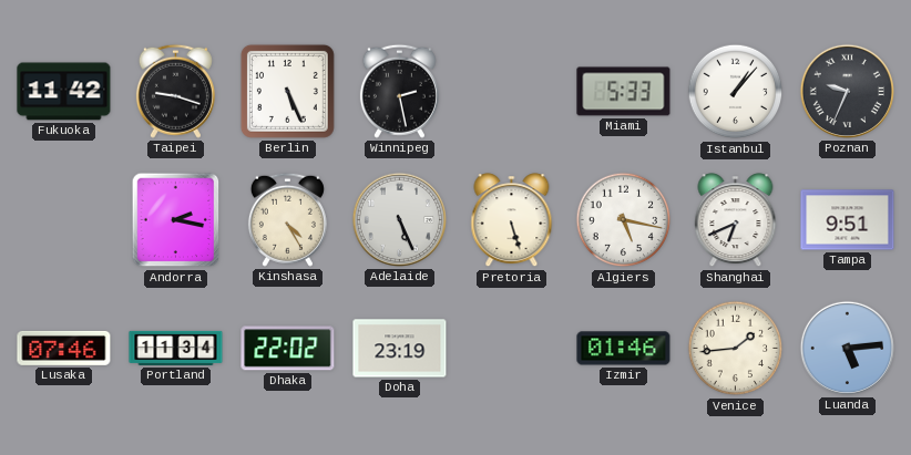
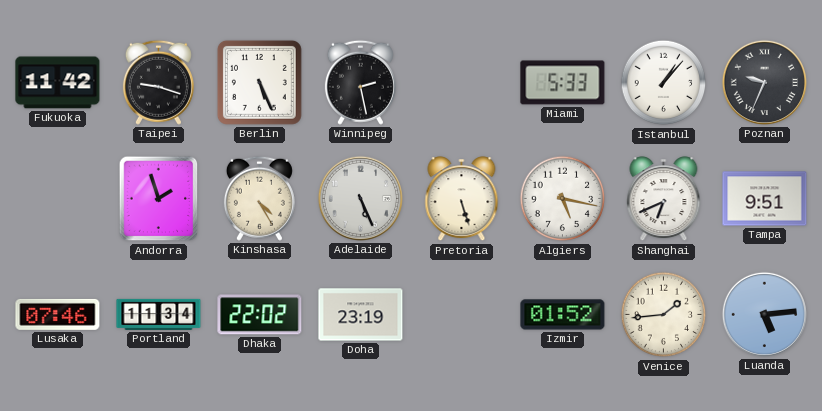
Andorra: 2:17 -> 1:57 (159, 199)
Izmir: 01:46 -> 01:52 (563, 315)
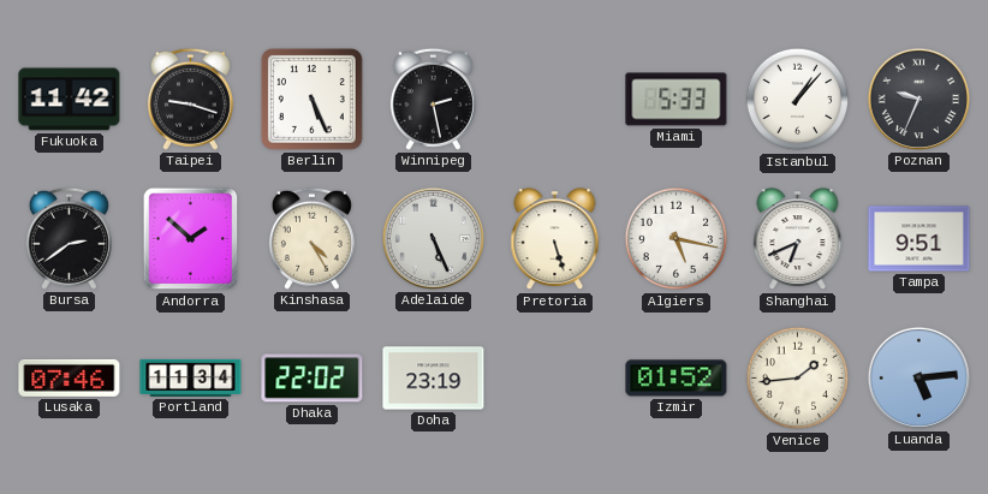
Bursa: none -> 2:39 (69, 238)
Andorra: 1:57 -> 1:52 (191, 239)
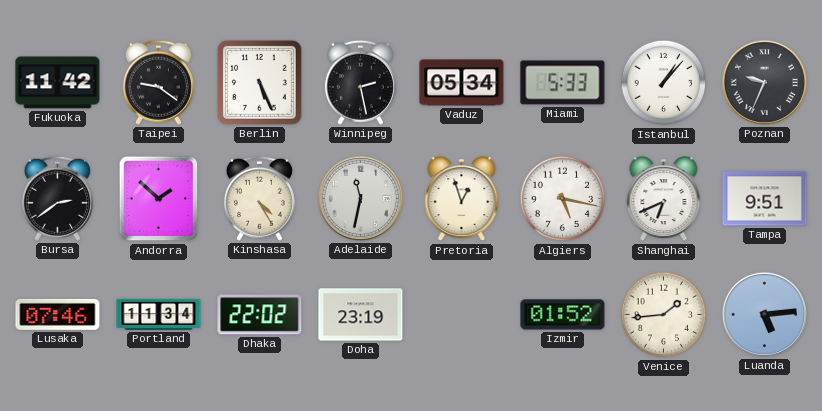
Taipei: 9:18 -> 9:21 (158, 82)
Vaduz: none -> 05:34 (462, 83)
Adelaide: 5:26 -> 11:32 (360, 198)
Pretoria: 5:27 -> 12:57 (462, 199)
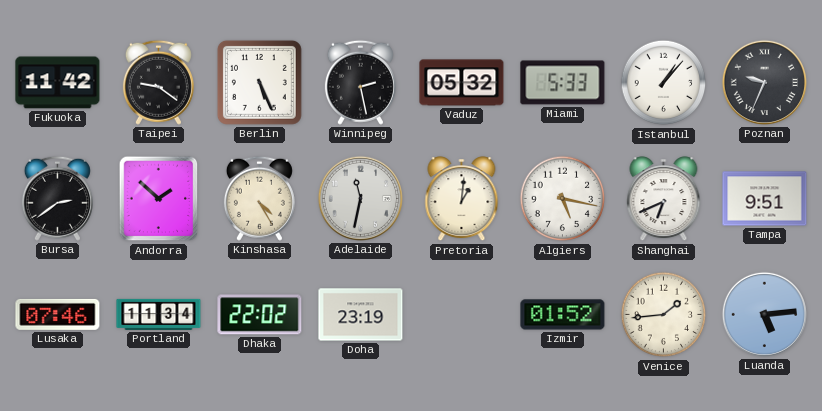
Vaduz: 05:34 -> 05:32 (462, 83)
Pretoria: 12:57 -> 1:01 (462, 199)
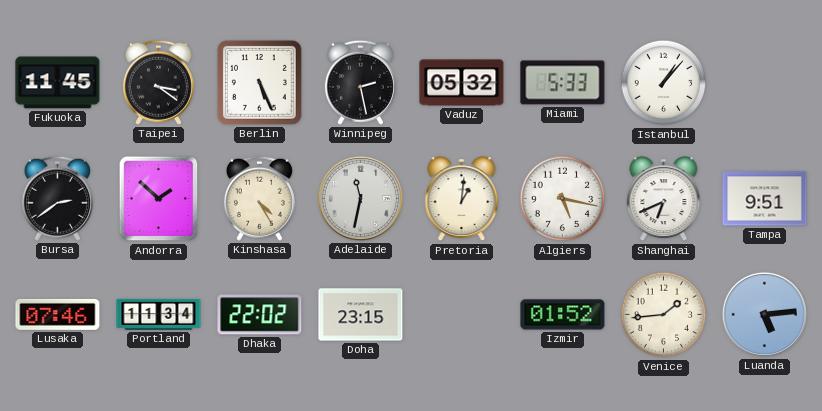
Fukuoka: 11:42 -> 11:45 (58, 83)
Taipei: 9:21 -> 3:21 (158, 82)
Poznan: 9:34 -> none (764, 82)
Doha: 23:19 -> 23:15 (361, 315)
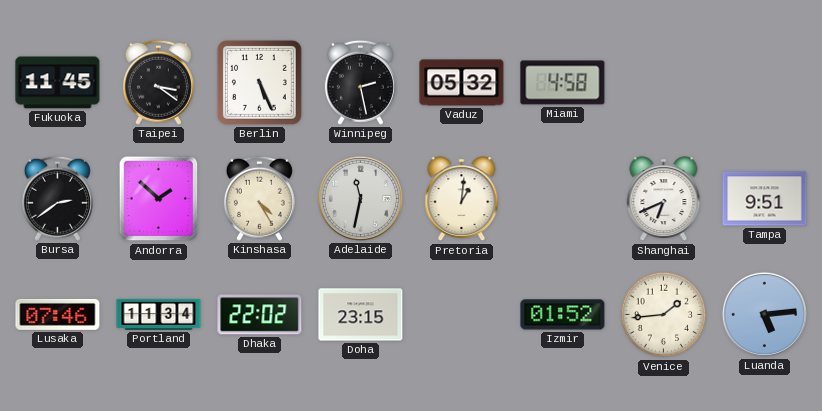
Miami: 5:33 -> 4:58 (563, 83)
Istanbul: 1:07 -> none (664, 83)
Algiers: 5:17 -> none (563, 199)
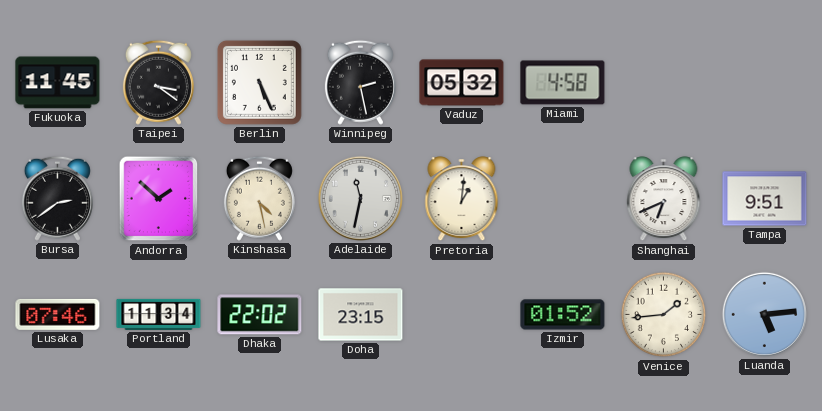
Kinshasa: 4:25 -> 4:28 (259, 198)
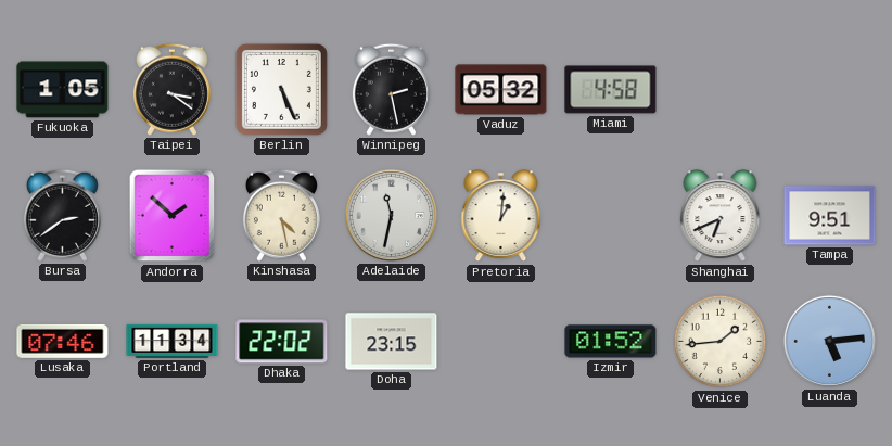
Fukuoka: 11:45 -> 1:05 (63, 90)
